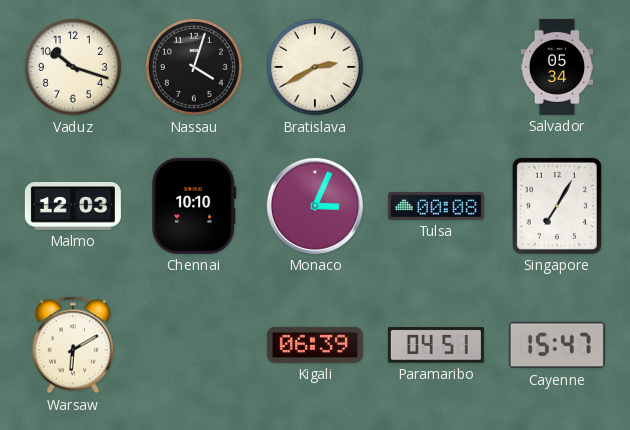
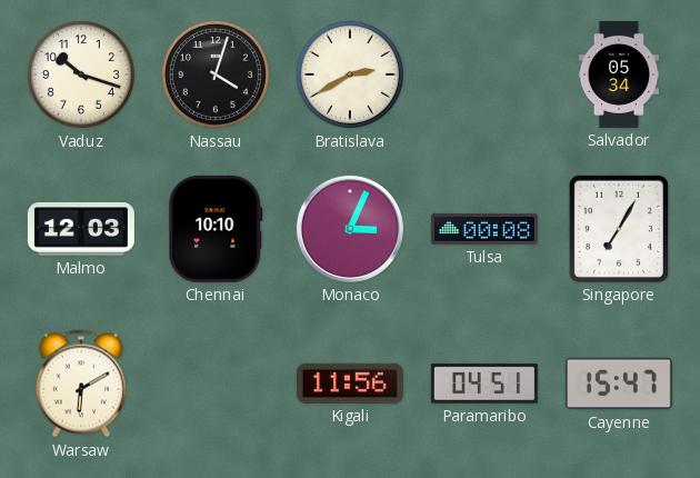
Kigali: 06:39 -> 11:56 (350, 384)
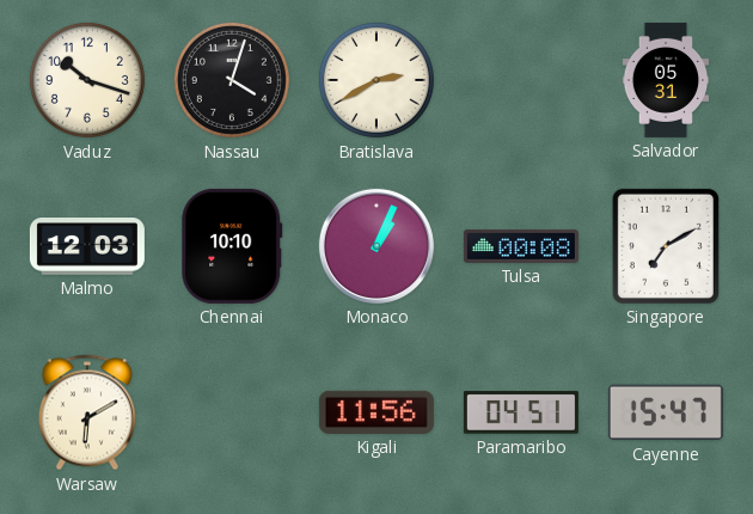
Salvador: 05:34 -> 05:31 (666, 80)
Monaco: 3:04 -> 1:04 (376, 246)
Singapore: 7:05 -> 7:10 (666, 246)
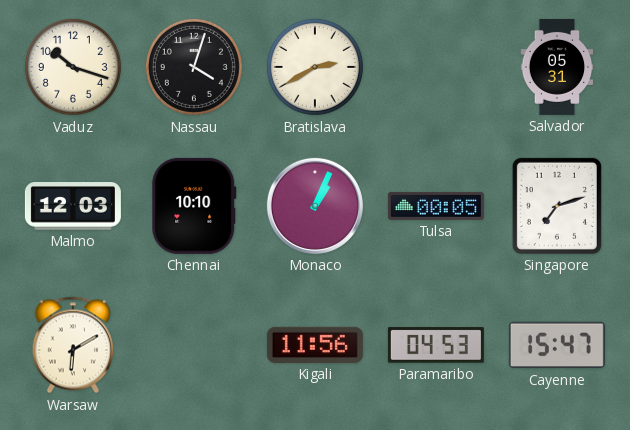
Tulsa: 00:08 -> 00:05 (436, 206)
Singapore: 7:10 -> 7:12 (557, 206)
Paramaribo: 04:51 -> 04:53 (436, 345)
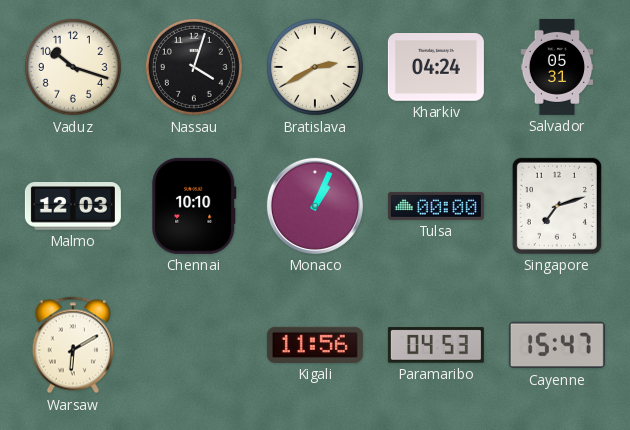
Kharkiv: none -> 04:24 (436, 68)
Tulsa: 00:05 -> 00:00 (436, 206)
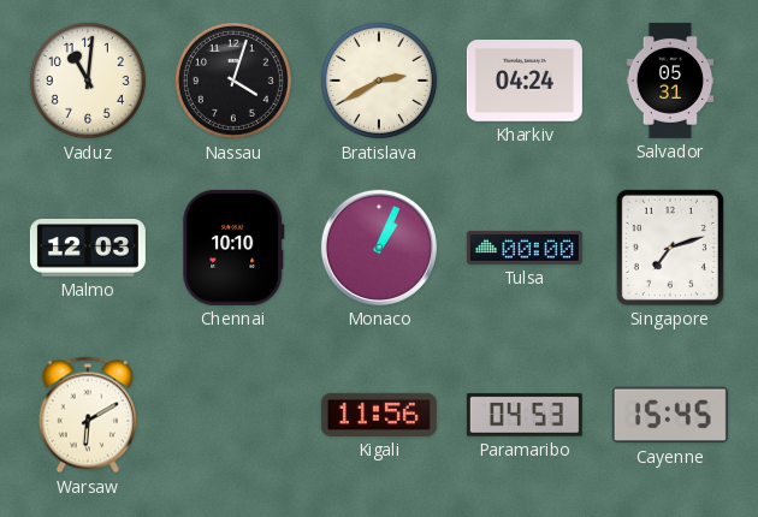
Vaduz: 10:18 -> 11:01 (88, 81)
Cayenne: 15:47 -> 15:45 (670, 415)
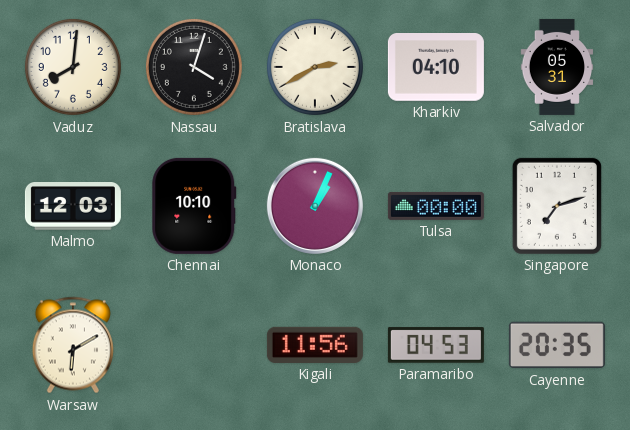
Vaduz: 11:01 -> 8:01 (73, 67)
Kharkiv: 04:24 -> 04:10 (436, 68)
Cayenne: 15:45 -> 20:35 (557, 345)
